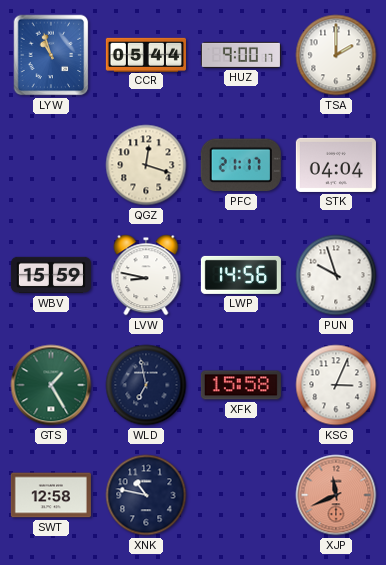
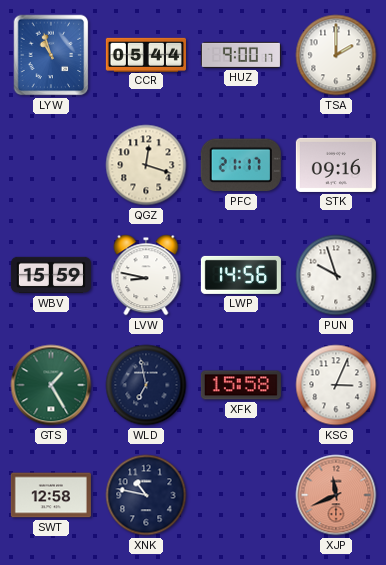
STK: 04:04 -> 09:16 (336, 165)
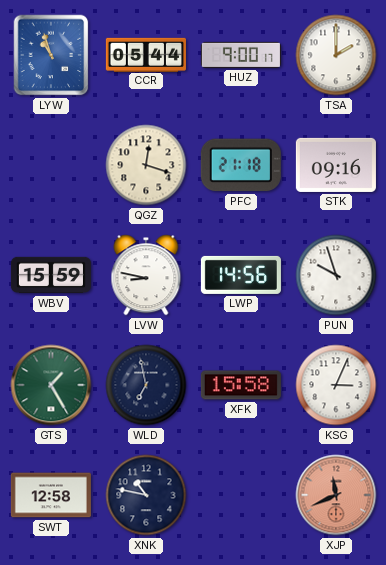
PFC: 21:17 -> 21:18 (241, 165)
